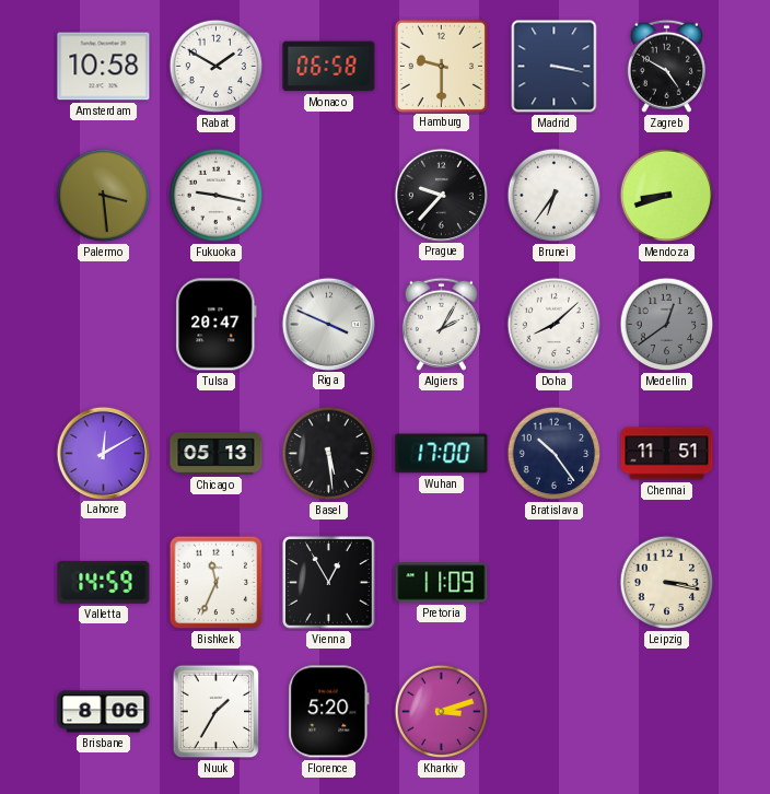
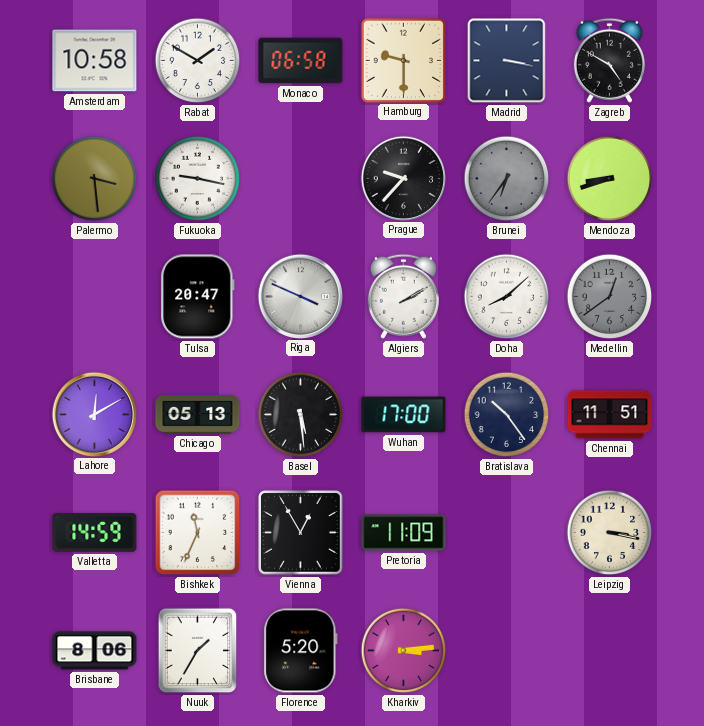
Brunei dial: white -> grey (507, 179)
Algiers: 2:05 -> 2:10 (403, 296)
Kharkiv: 3:12 -> 3:14 (404, 651)
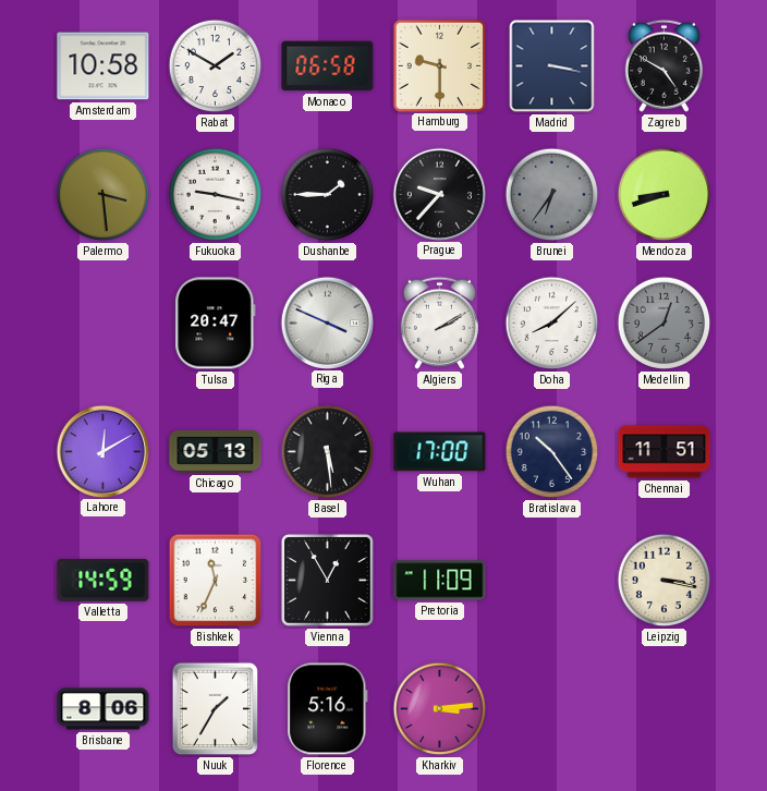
Dushanbe: none -> 1:45 (328, 195)
Florence: 5:20 -> 5:16 (328, 709)
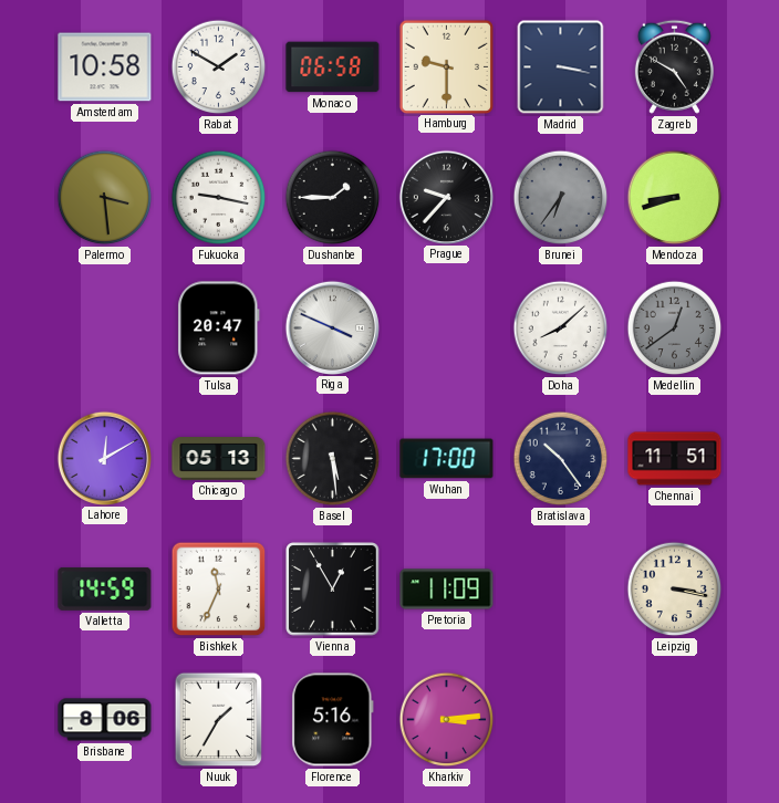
Algiers: 2:10 -> none (439, 323)
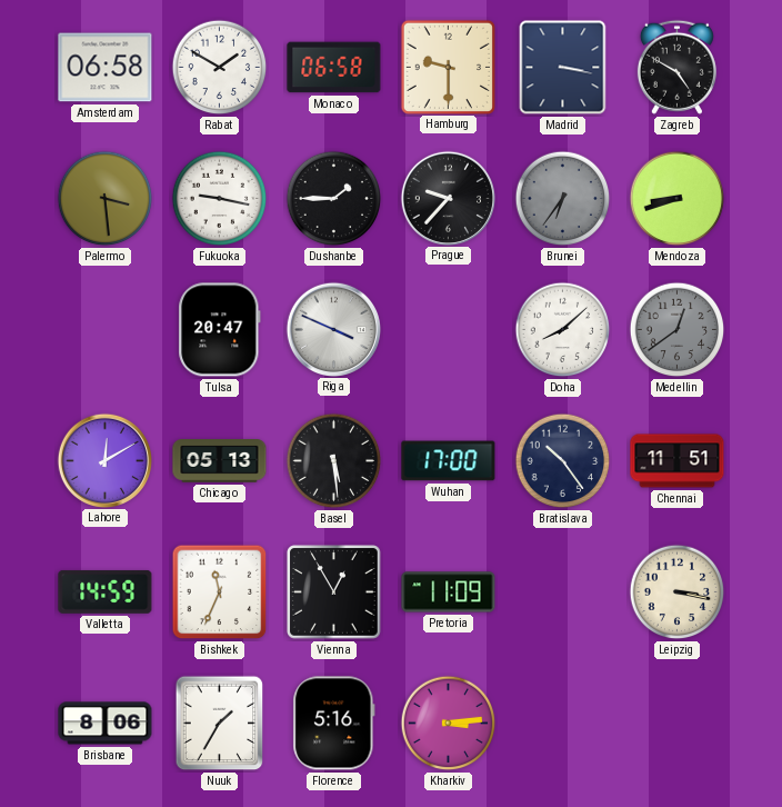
Amsterdam: 10:58 -> 06:58 (106, 68)
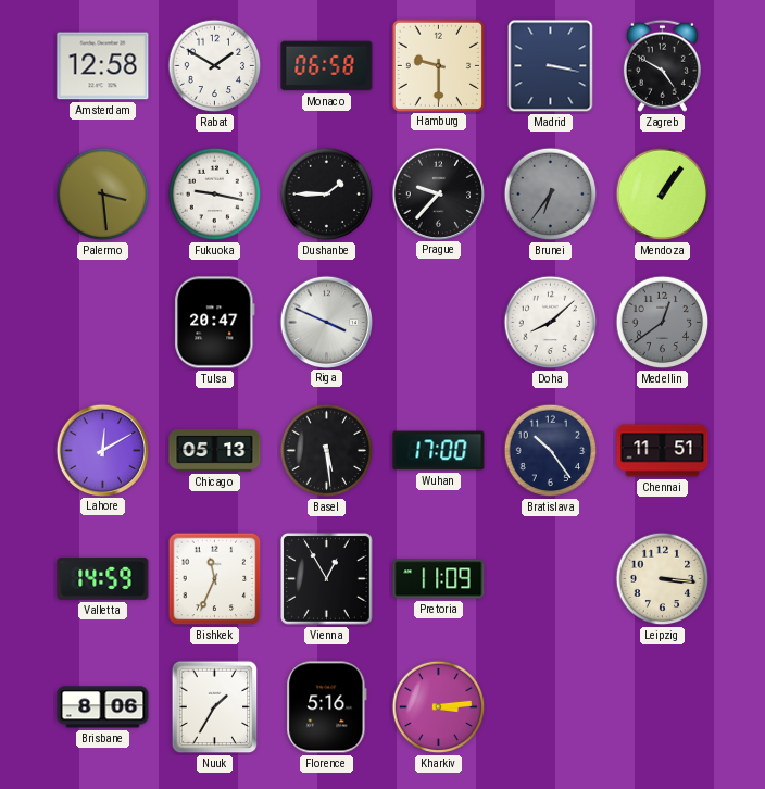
Amsterdam: 06:58 -> 12:58 (103, 66)
Mendoza: 8:42 -> 1:06 (663, 195)
Leipzig: 3:17 -> 3:16 (663, 579)
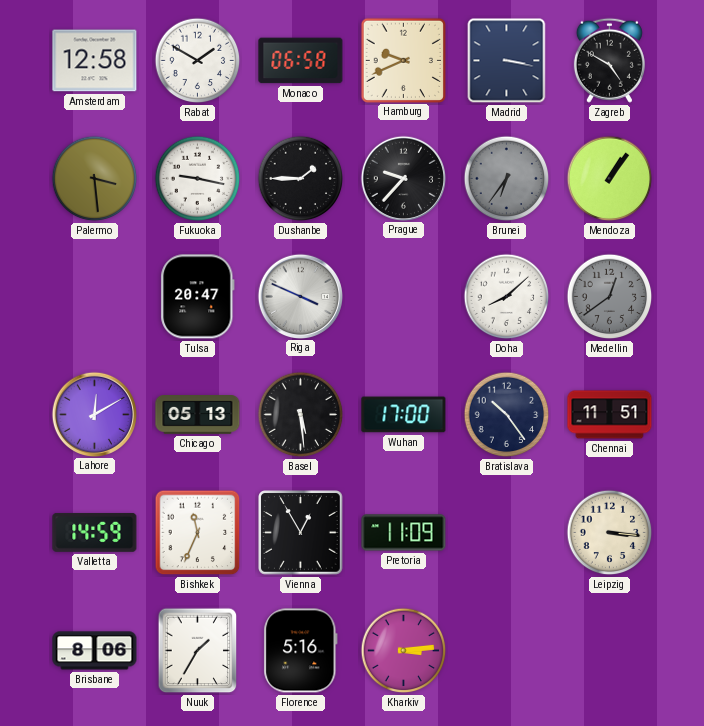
Hamburg: 9:30 -> 9:41 (403, 60)
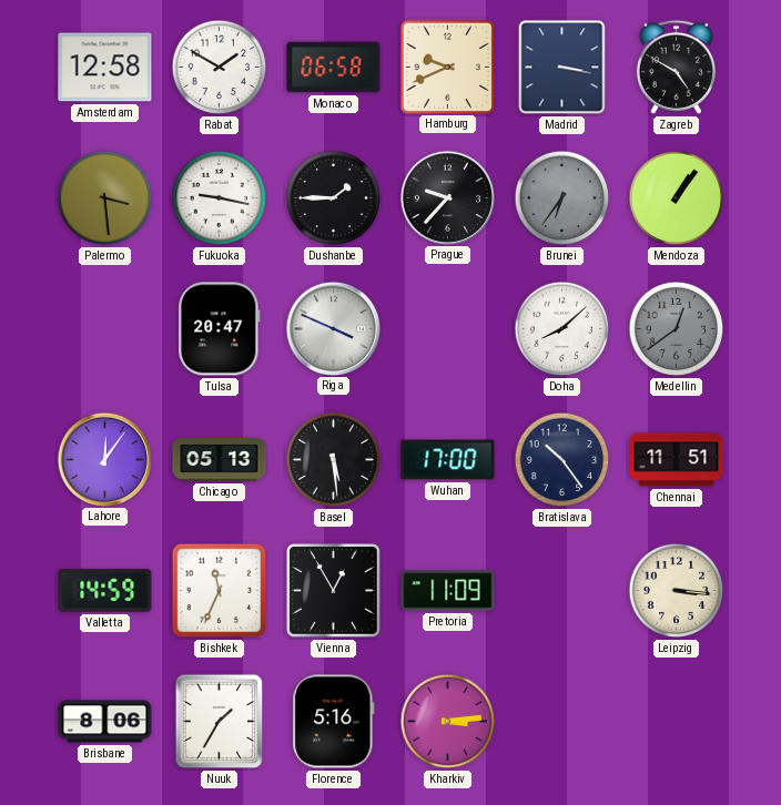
Lahore: 12:10 -> 12:06 (104, 459)
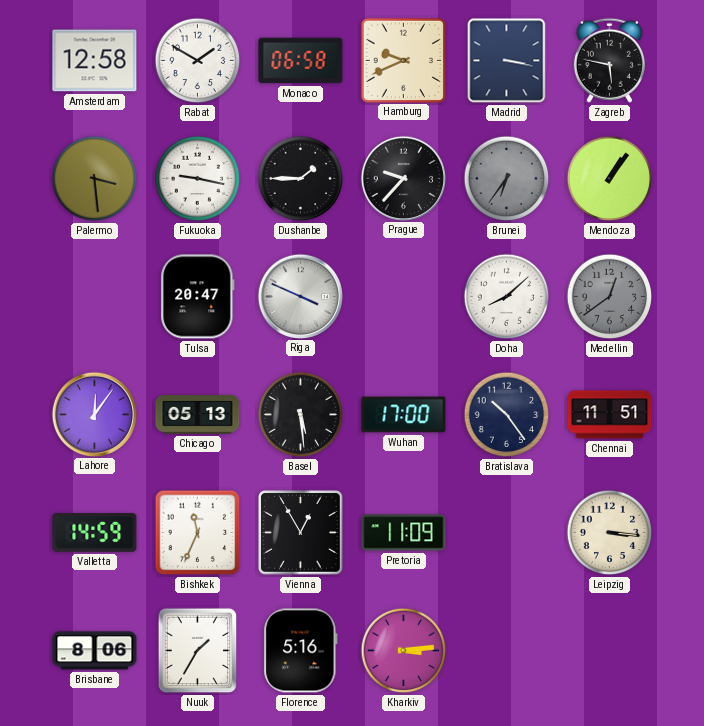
Zagreb: 4:50 -> 5:47 (609, 60)
